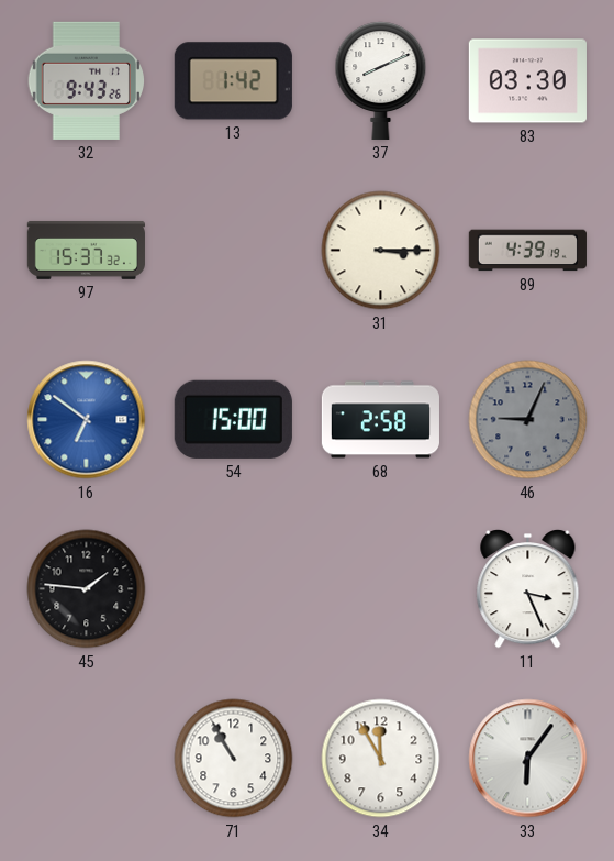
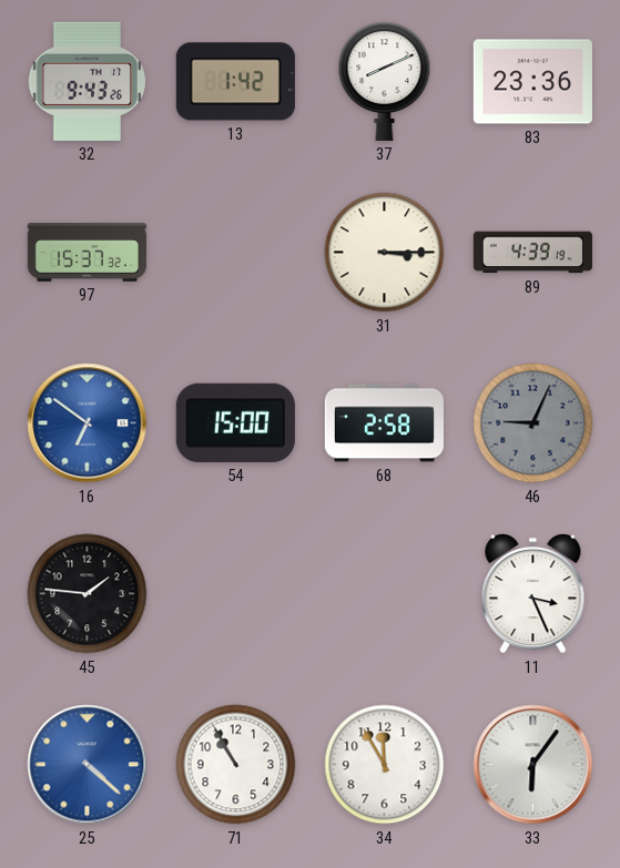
83: 03:30 -> 23:36 (532, 82)
25: none -> 4:22 (88, 765)
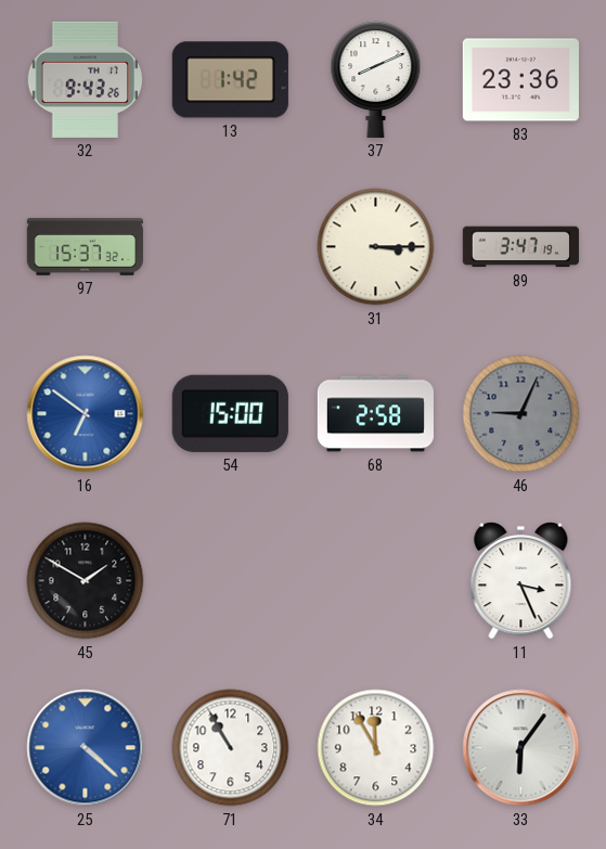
89: 4:39 -> 3:47 (520, 247)
45: 1:46 -> 1:50 (86, 581)
